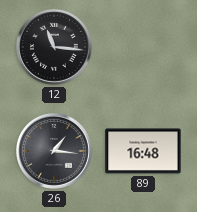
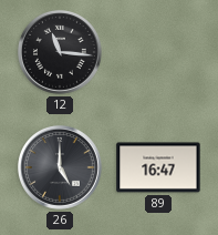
26: 1:16 -> 5:00 (61, 168)
89: 16:48 -> 16:47 (158, 167)
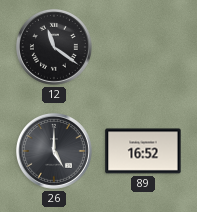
12: 11:16 -> 11:21 (55, 48)
89: 16:47 -> 16:52 (143, 151)
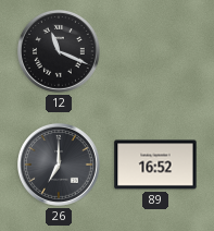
12: 11:21 -> 11:19 (60, 52)
26: 5:00 -> 7:00 (60, 166)
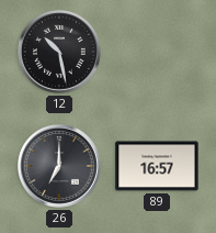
12: 11:19 -> 10:28 (60, 53)
89: 16:52 -> 16:57 (157, 166)
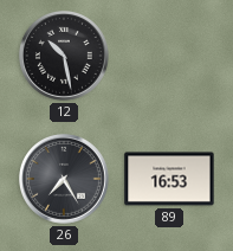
26: 7:00 -> 7:25 (65, 180)
89: 16:57 -> 16:53 (169, 179)
